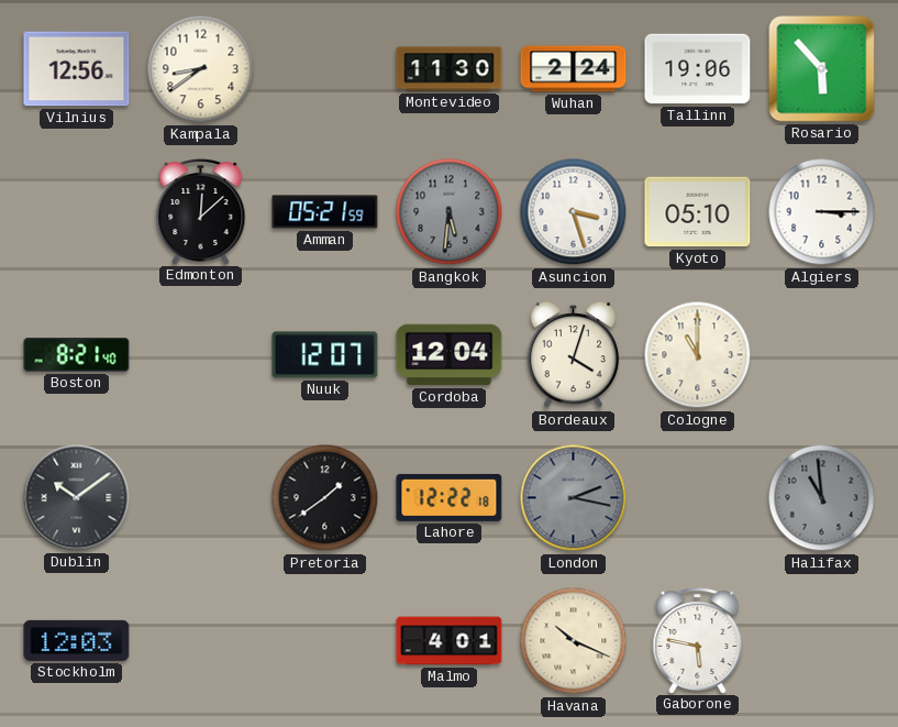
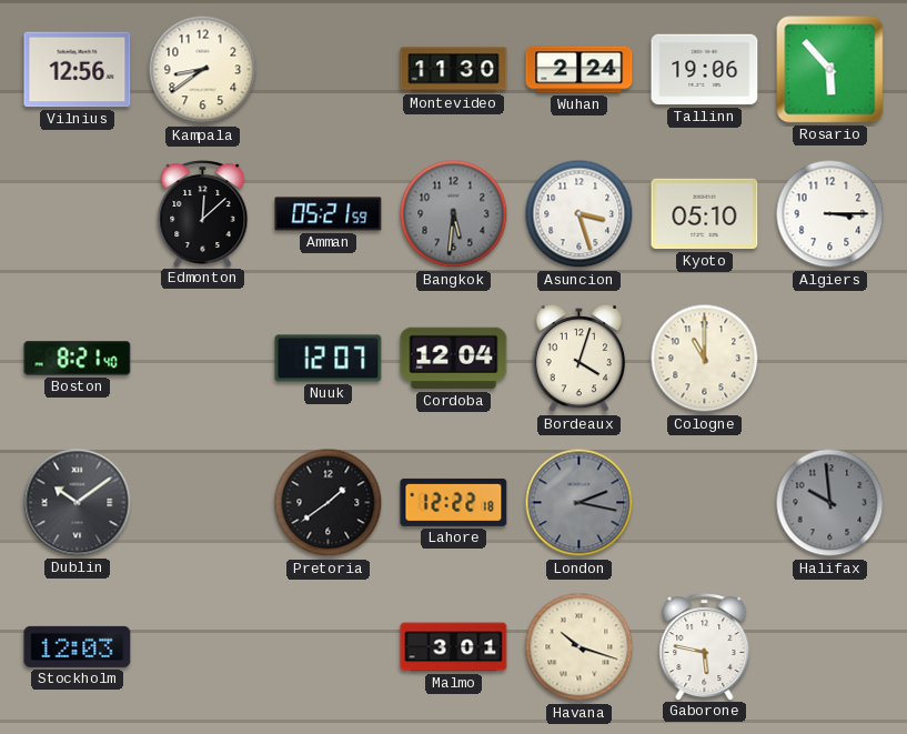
Halifax: 10:59 -> 9:59 (830, 503)
Malmo: 4:01 -> 3:01 (454, 647)
Havana: 10:19 -> 10:18 (580, 647)
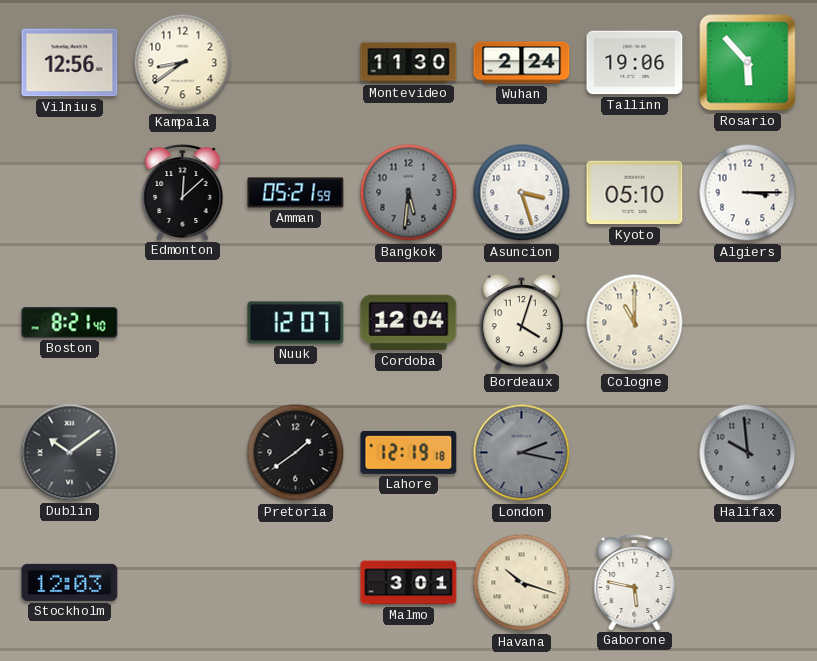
Lahore: 12:22 -> 12:19 (409, 452)
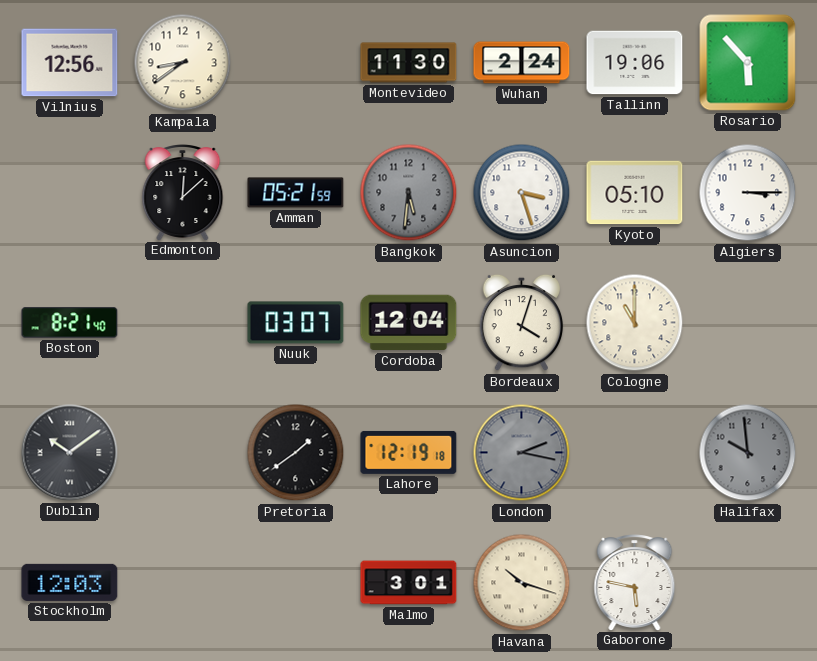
Nuuk: 12:07 -> 03:07 (296, 323)
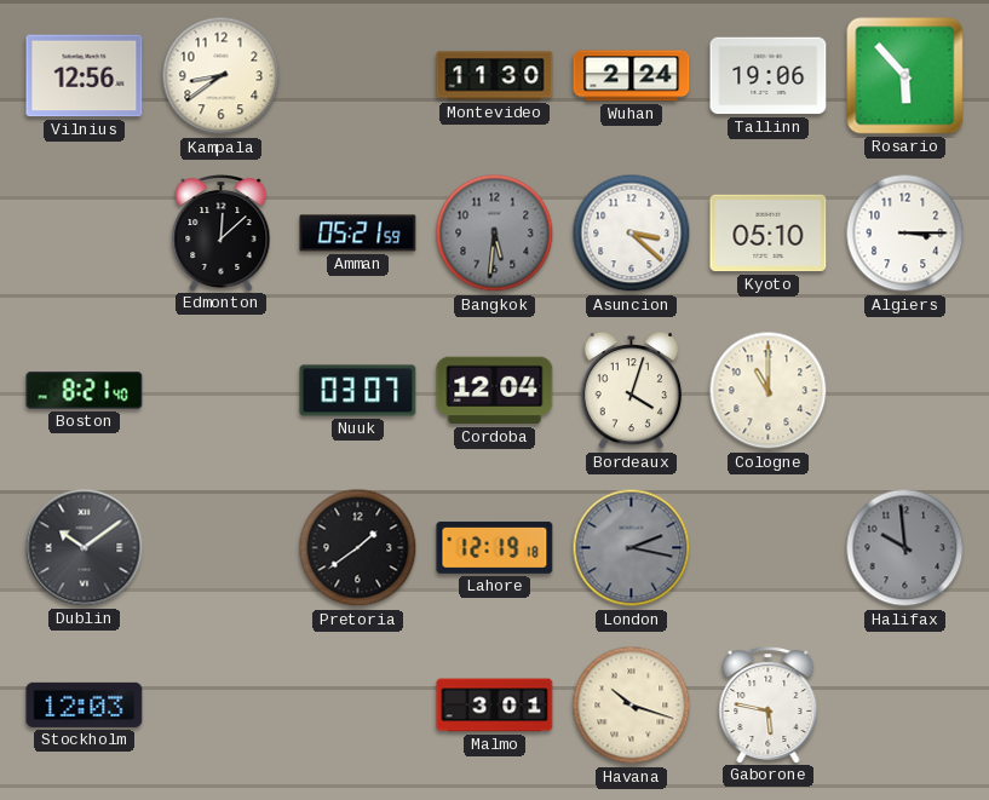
Asuncion: 3:27 -> 3:22 (632, 234)
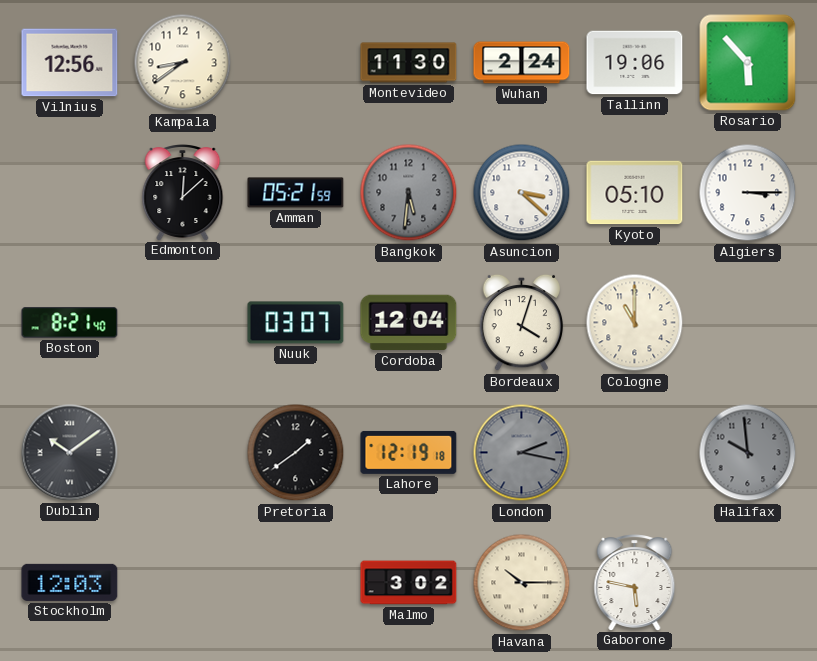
Malmo: 3:01 -> 3:02 (409, 583)
Havana: 10:18 -> 10:15 (522, 583)
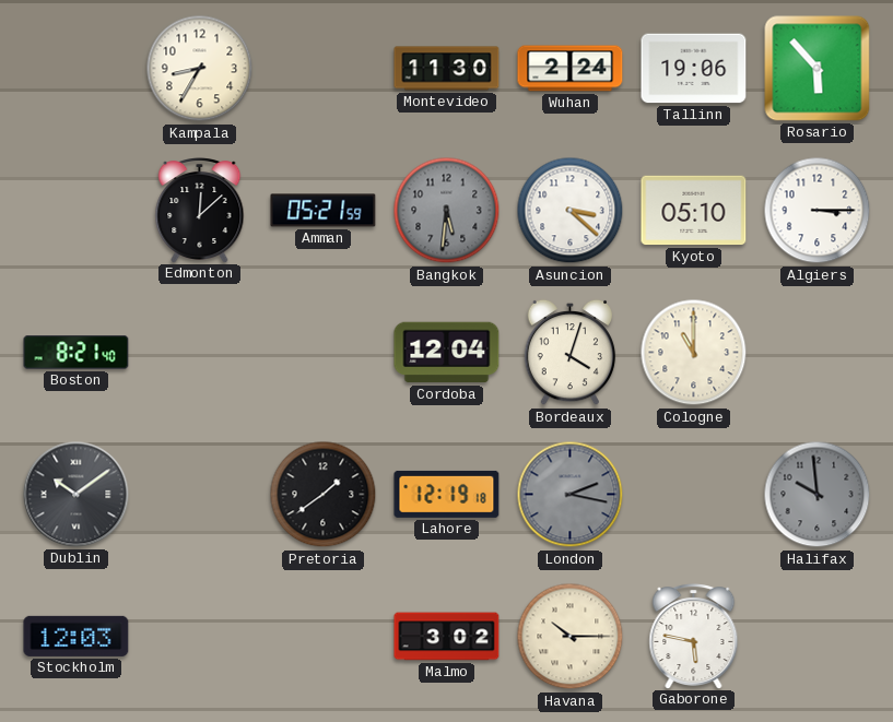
Vilnius: 12:56 -> none (70, 63)
Kampala: 8:39 -> 8:35 (200, 69)
Nuuk: 03:07 -> none (296, 323)
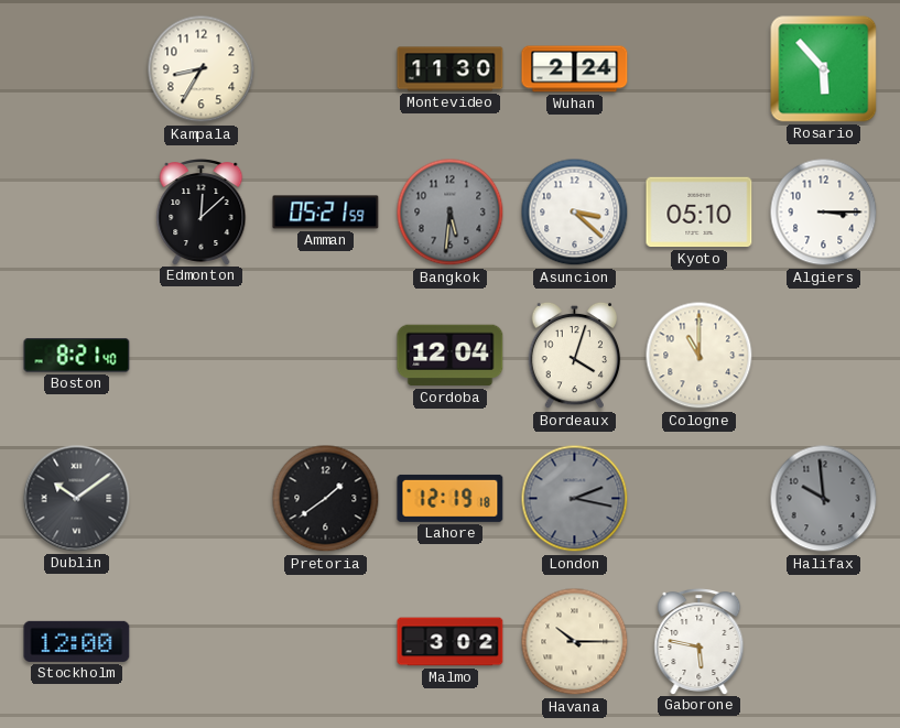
Tallinn: 19:06 -> none (694, 69)
Stockholm: 12:03 -> 12:00 (77, 641)
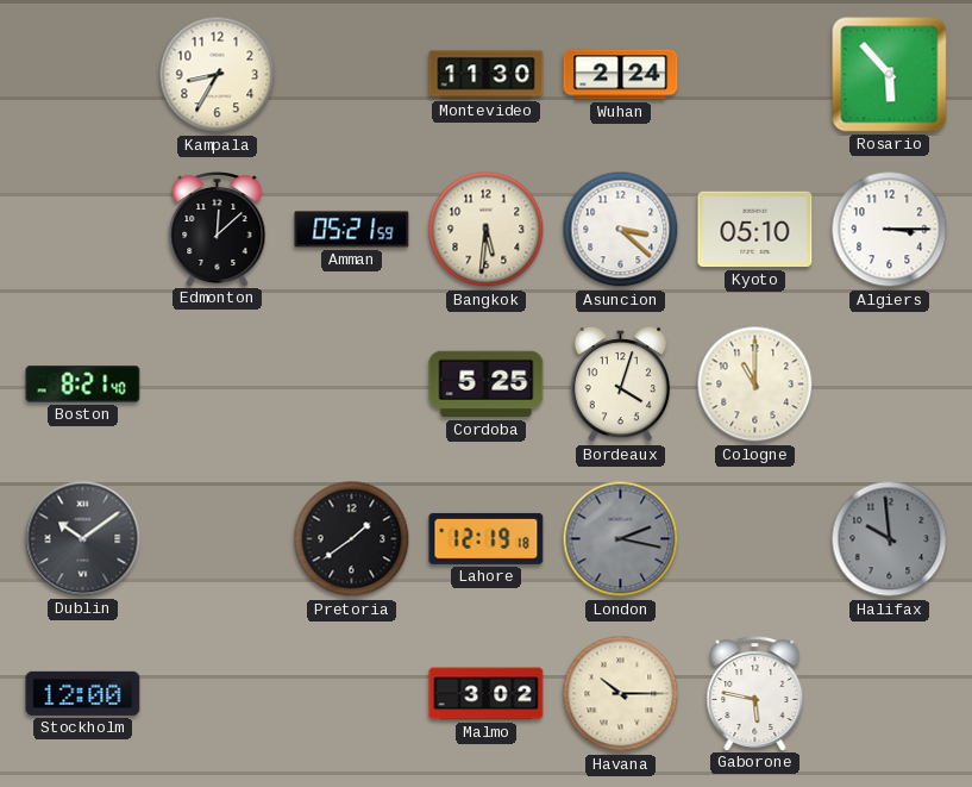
Bangkok dial: grey -> cream (487, 230)
Cordoba: 12:04 -> 5:25 (487, 385)
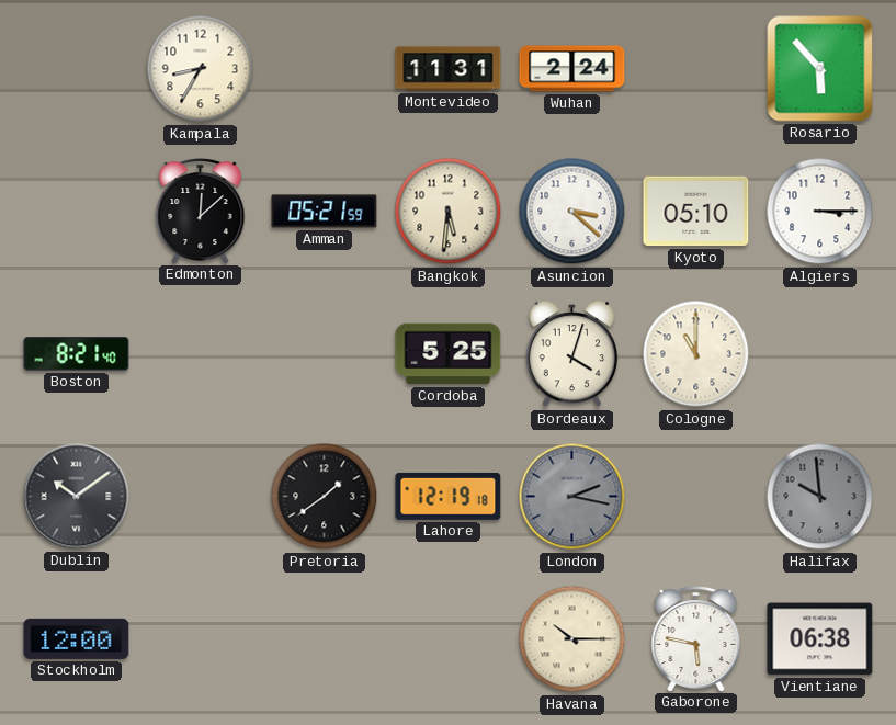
Montevideo: 11:30 -> 11:31 (449, 69)
Malmo: 3:02 -> none (487, 694)
Vientiane: none -> 06:38 (820, 639)
